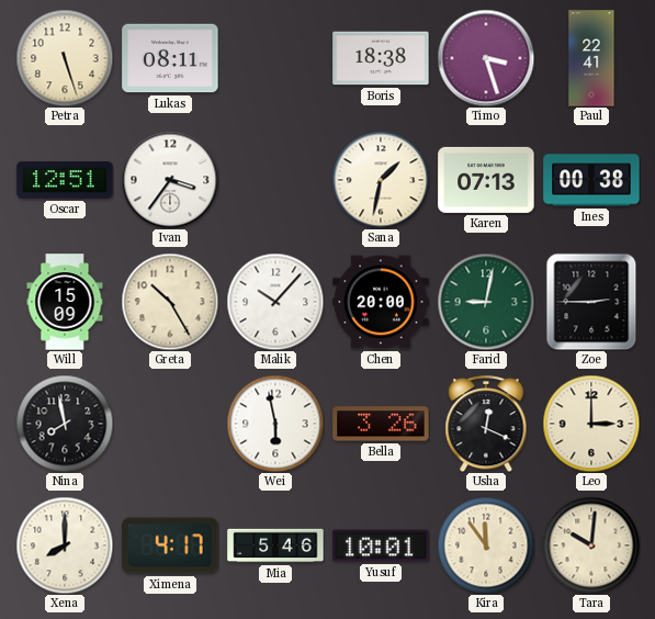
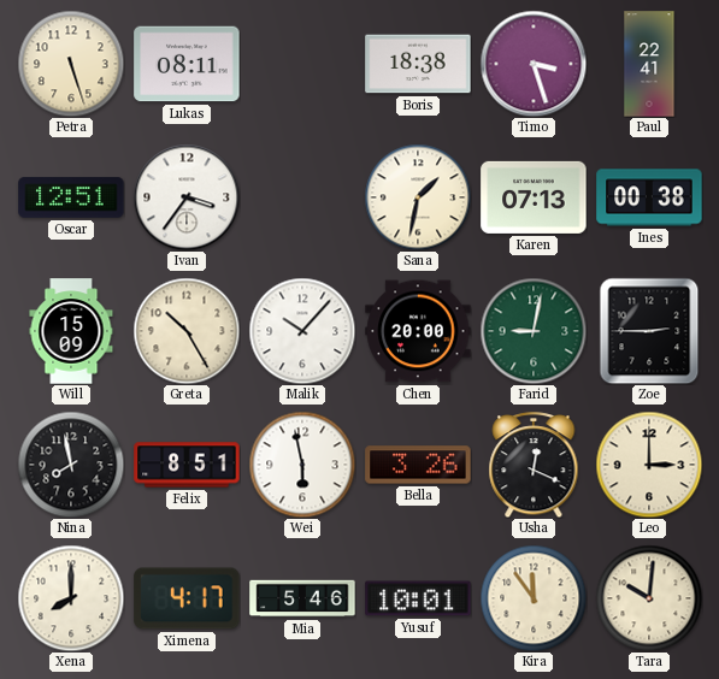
Felix: none -> 8:51 (187, 465)
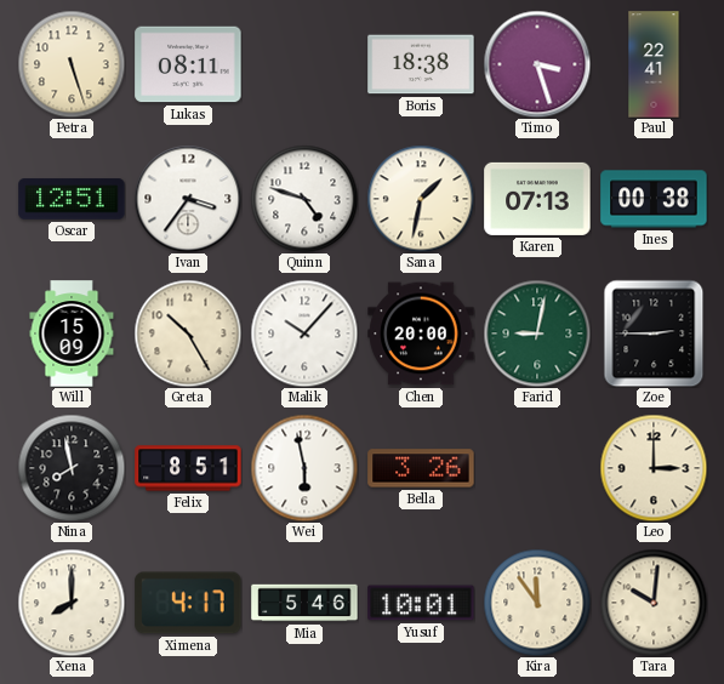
Quinn: none -> 4:48 (304, 199)
Usha: 12:19 -> none (534, 465)
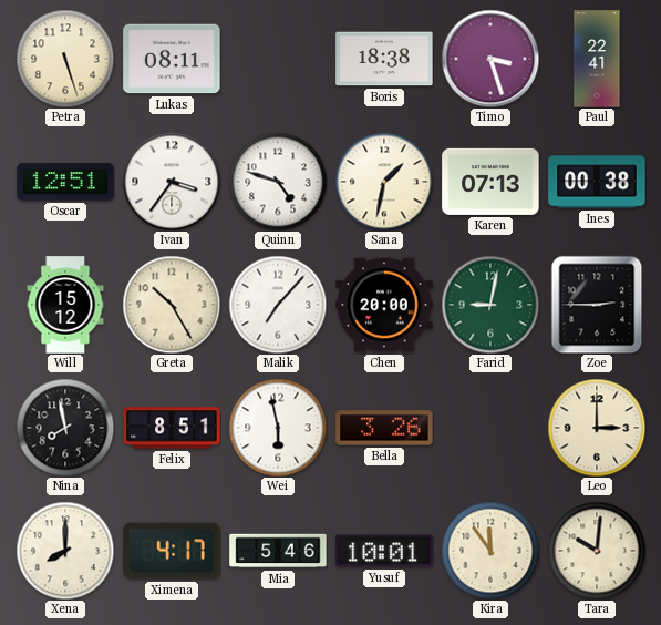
Will: 15:09 -> 15:12 (65, 305)
Malik: 10:07 -> 7:07 (278, 305)
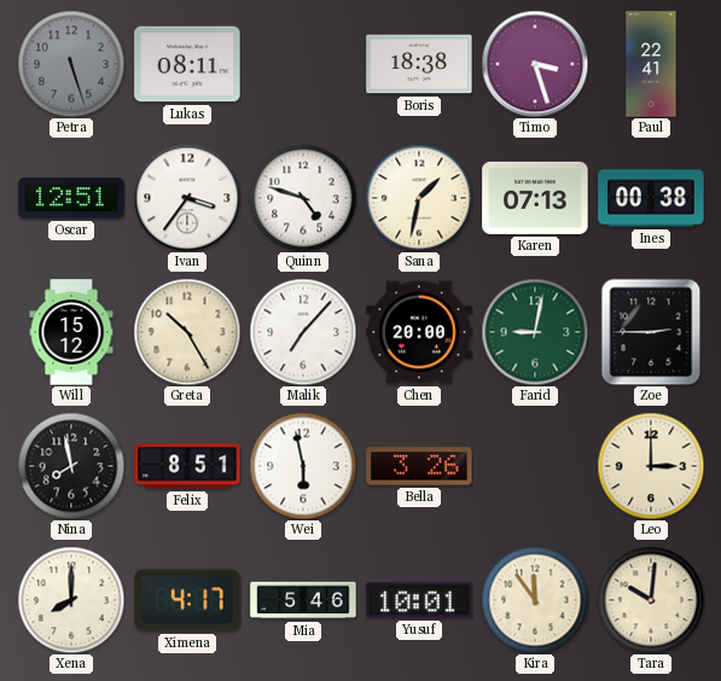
Petra dial: cream -> grey (71, 64)
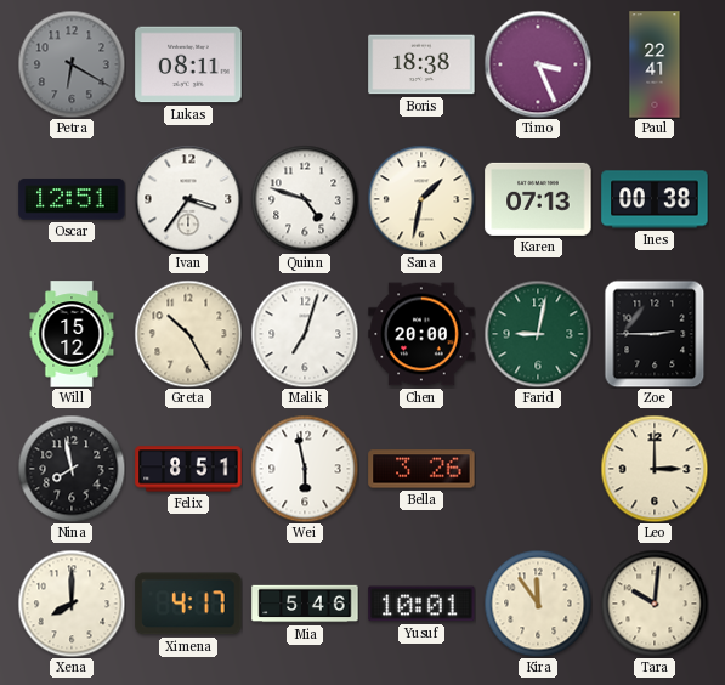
Petra: 5:27 -> 6:20 (72, 64)
Timo: 3:27 -> 3:26 (538, 64)
Malik: 7:07 -> 7:03 (305, 334)
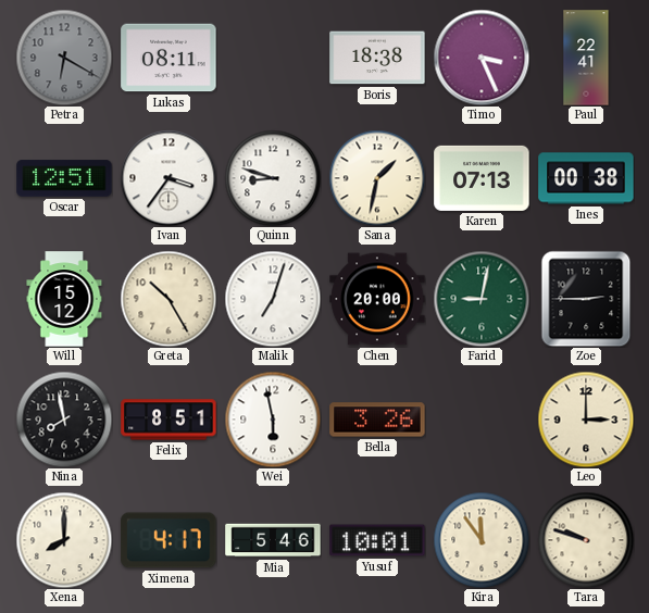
Quinn: 4:48 -> 8:48 (273, 178)
Tara: 10:01 -> 9:48 (586, 540)
